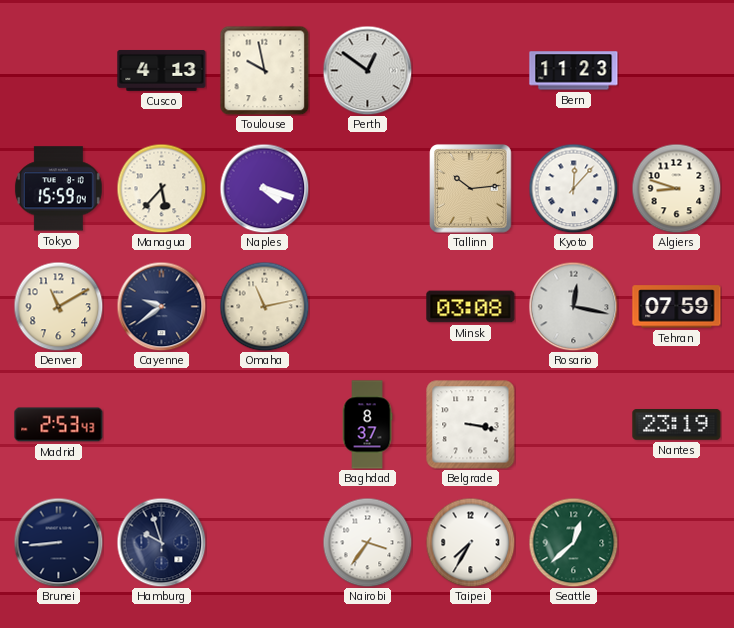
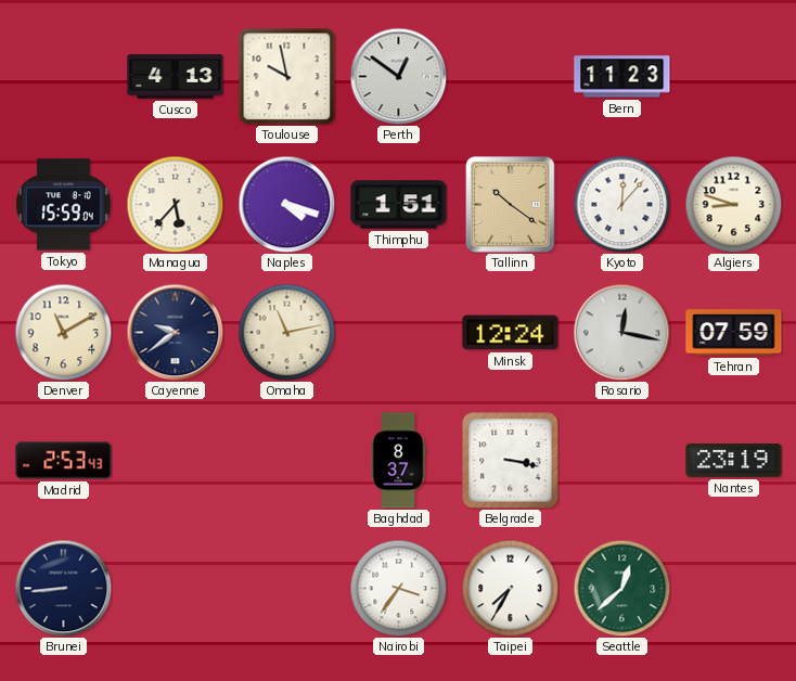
Thimphu: none -> 1:51 (399, 205)
Tallinn: 10:14 -> 10:21 (511, 205)
Minsk: 03:08 -> 12:24 (511, 333)
Hamburg: 9:57 -> none (161, 542)
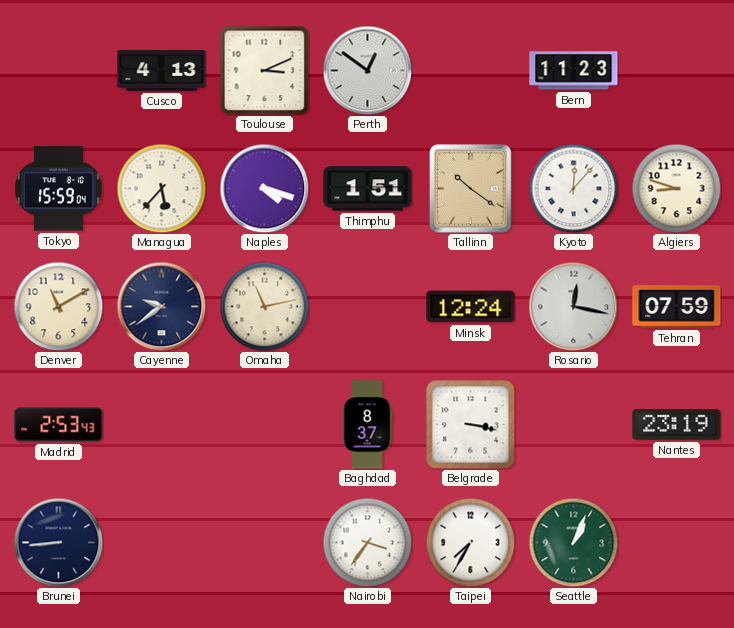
Toulouse: 9:58 -> 3:11 (264, 70)
Seattle: 12:38 -> 1:04 (573, 542)
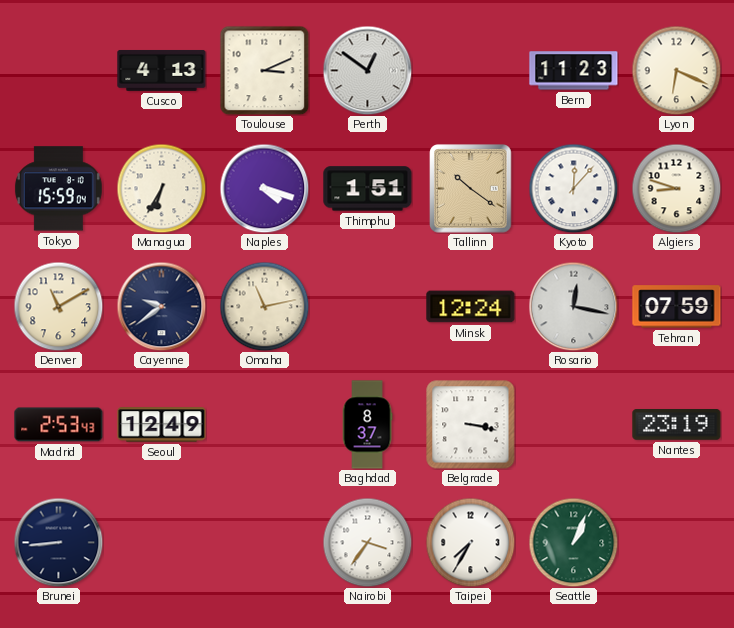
Lyon: none -> 6:19 (676, 70)
Managua: 5:37 -> 6:35 (161, 188)
Seoul: none -> 12:49 (162, 425)
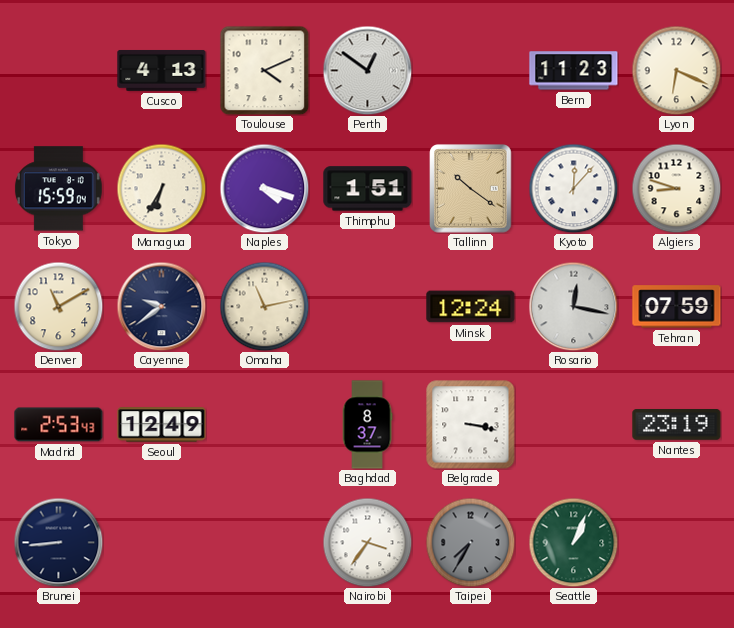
Toulouse: 3:11 -> 4:11 (264, 70)
Taipei dial: white -> grey (470, 542)
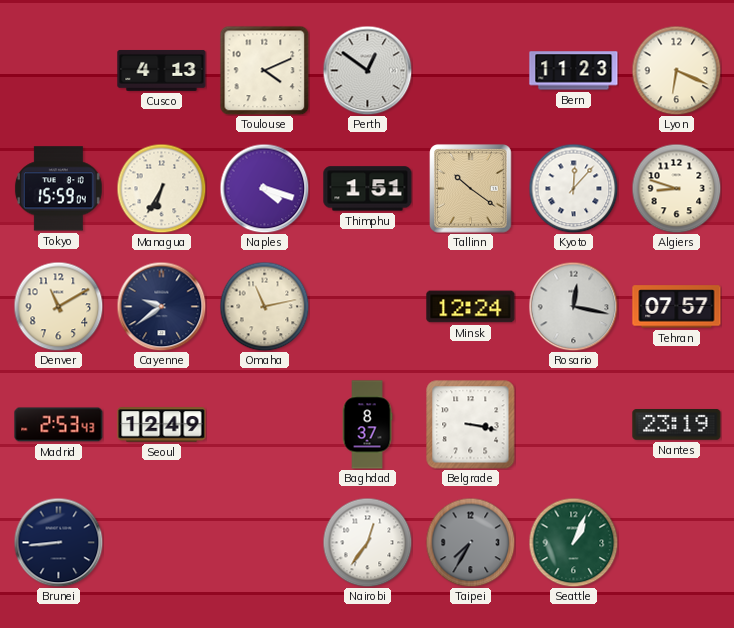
Tehran: 07:59 -> 07:57 (677, 307)
Nairobi: 3:36 -> 12:36 (367, 542)
